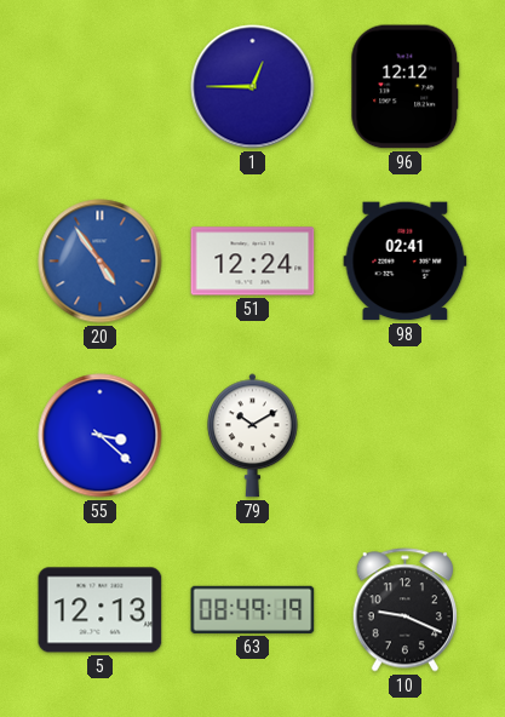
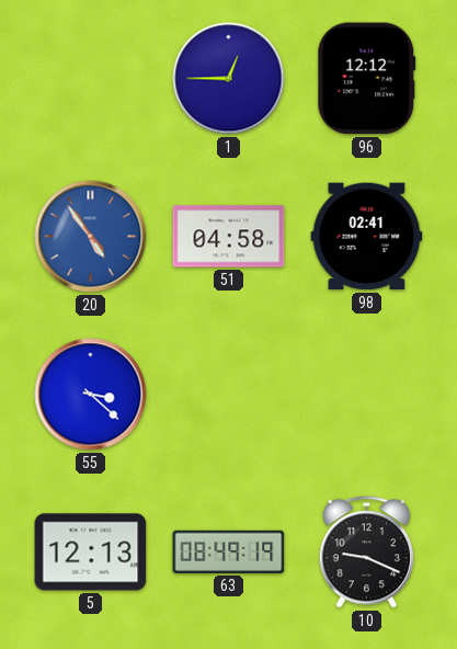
51: 12:24 -> 04:58 (229, 237)
79: 10:10 -> none (252, 436)
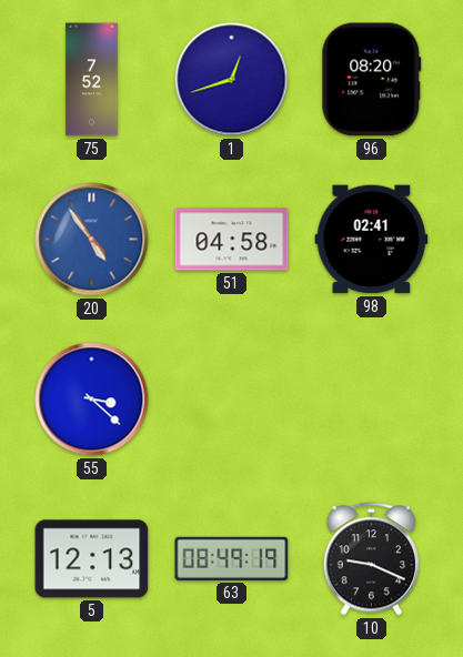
75: none -> 7:52 (92, 80)
1: 12:45 -> 12:42 (232, 80)
96: 12:12 -> 08:20 (372, 80)
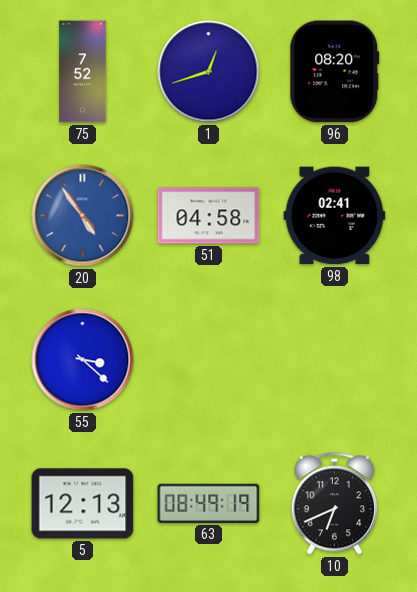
10: 9:19 -> 6:41 (334, 504)
